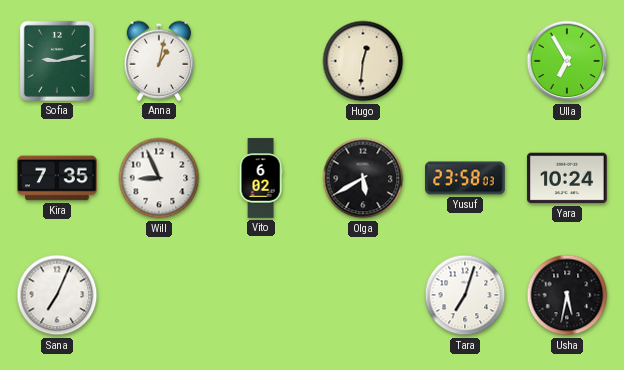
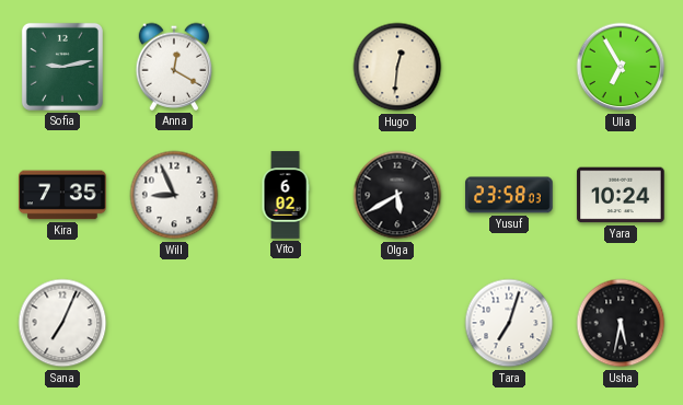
Anna: 1:02 -> 12:20 (174, 67)
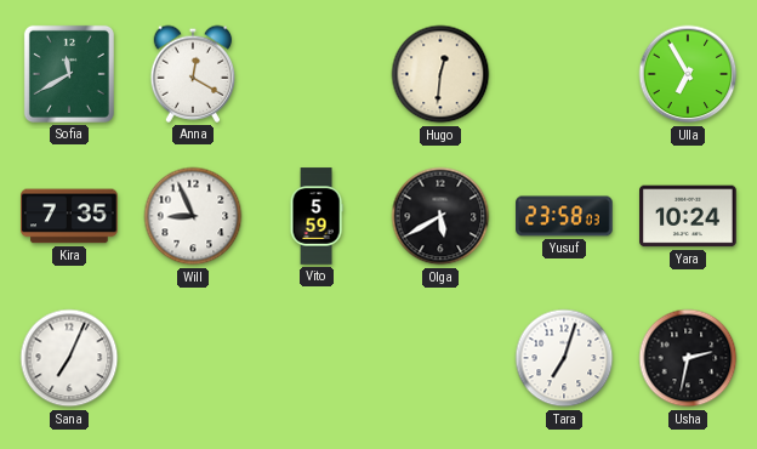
Sofia: 9:13 -> 11:40 (69, 74)
Vito: 6:02 -> 5:59 (317, 216)
Usha: 5:32 -> 2:32 (688, 358)
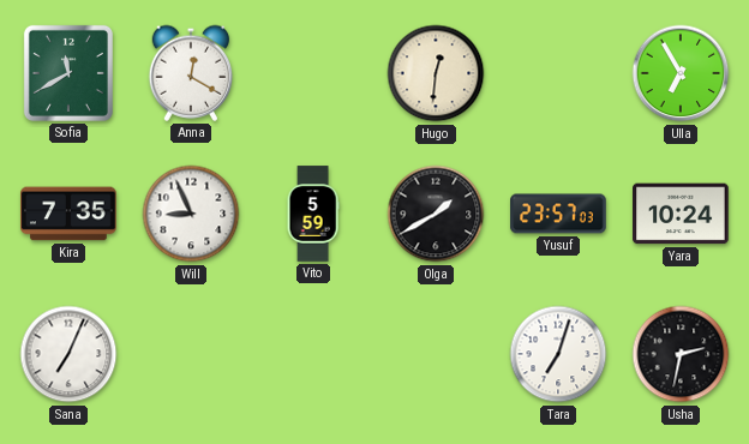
Olga: 5:40 -> 1:40 (436, 214)
Yusuf: 23:58 -> 23:57 (558, 214)
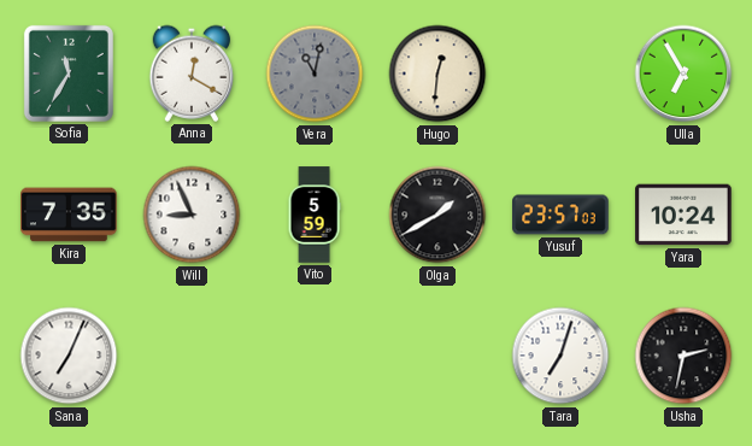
Sofia: 11:40 -> 11:35 (69, 74)
Vera: none -> 11:02 (315, 74)
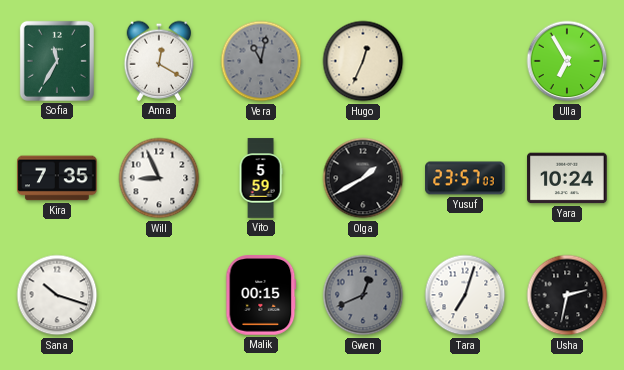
Hugo: 12:31 -> 12:34 (363, 61)
Sana: 7:04 -> 10:18 (57, 295)
Malik: none -> 00:15 (261, 295)
Gwen: none -> 12:41 (363, 295)
